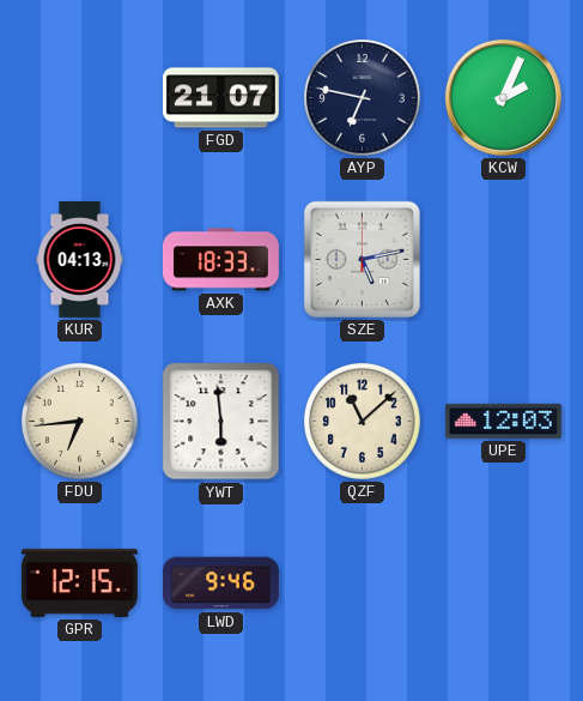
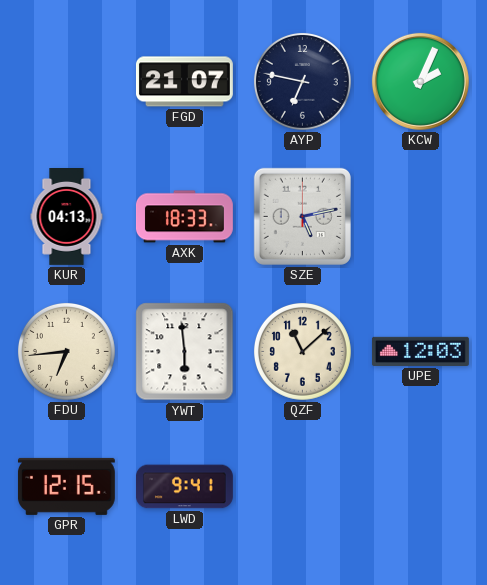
LWD: 9:46 -> 9:41 (185, 487)
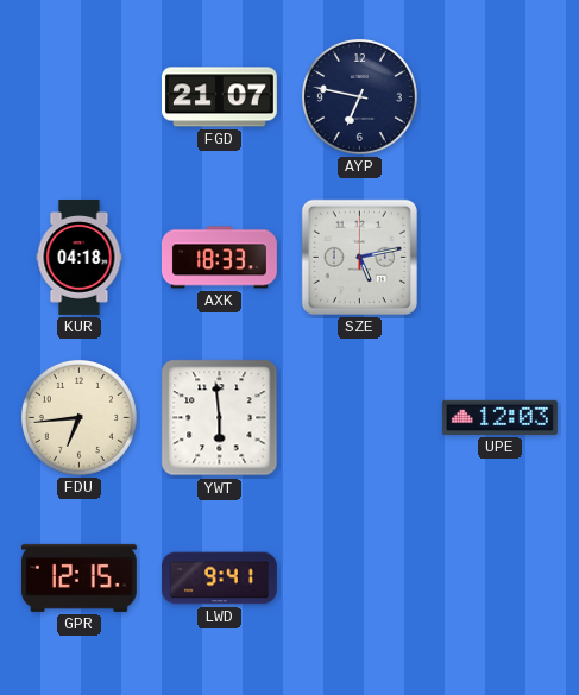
KCW: 2:04 -> none (420, 81)
KUR: 04:13 -> 04:18 (80, 258)
QZF: 11:08 -> none (302, 351)
